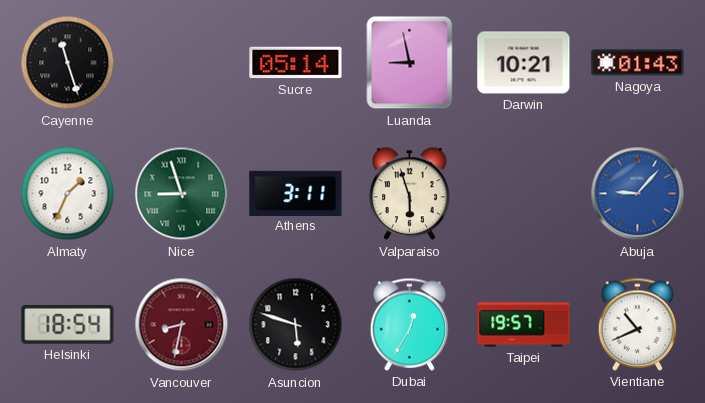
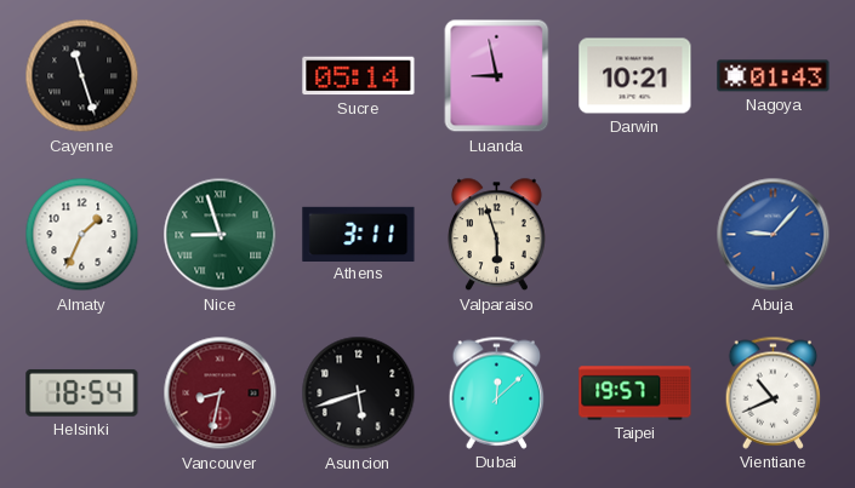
Asuncion: 5:48 -> 5:42 (359, 394)
Dubai: 12:35 -> 12:08 (497, 392)
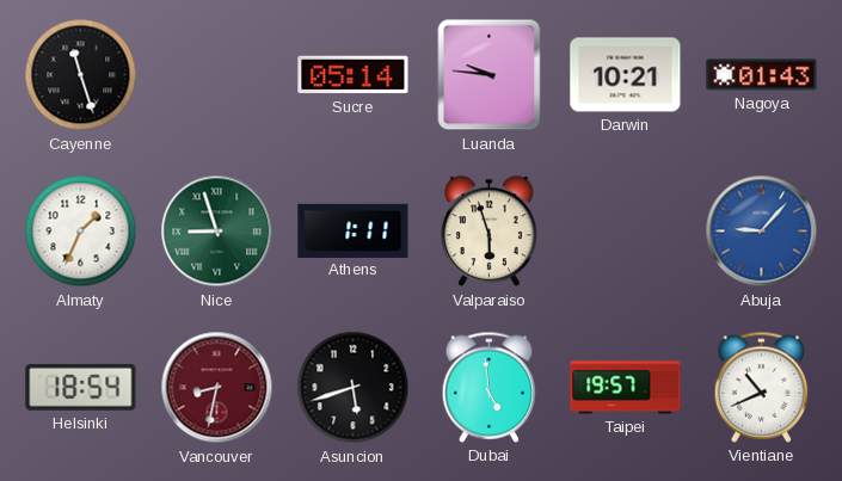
Luanda: 8:58 -> 9:46 (490, 75)
Athens: 3:11 -> 1:11 (354, 230)
Dubai: 12:08 -> 4:59 (490, 387)
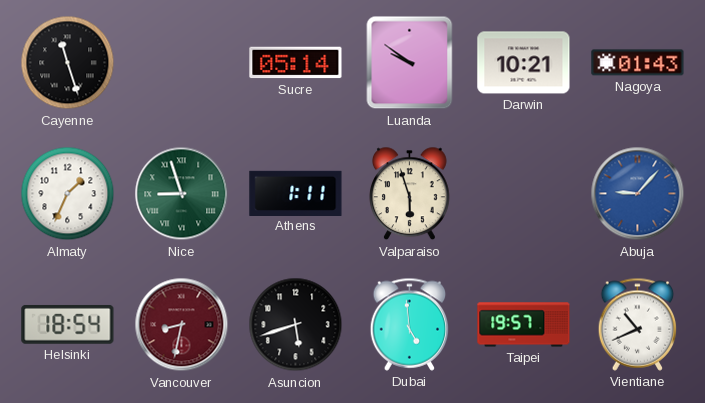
Luanda: 9:46 -> 9:51 (410, 63)
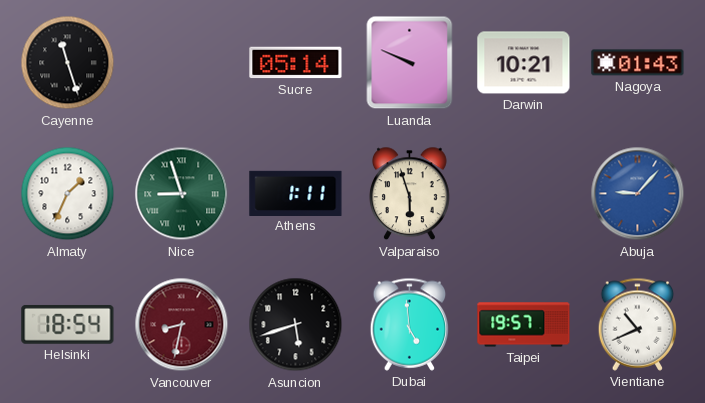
Luanda: 9:51 -> 9:49 (410, 63)
